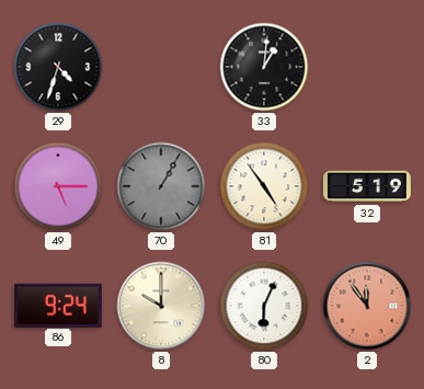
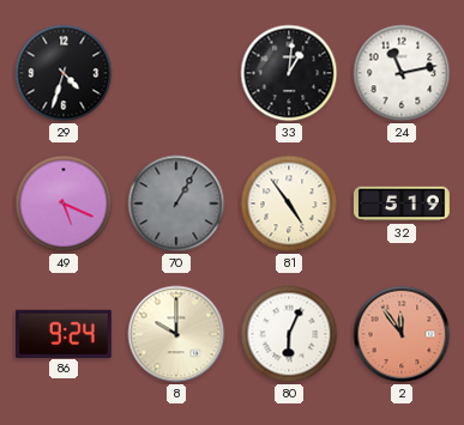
24: none -> 11:13 (402, 73)
49: 5:15 -> 5:19 (64, 204)
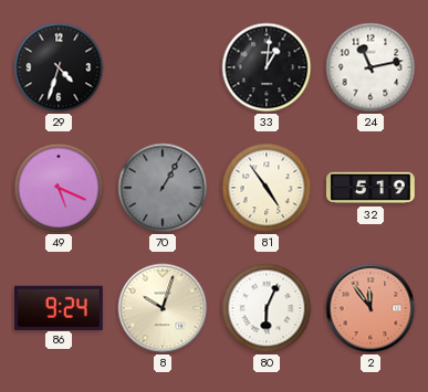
8: 10:00 -> 10:03 (163, 308)
